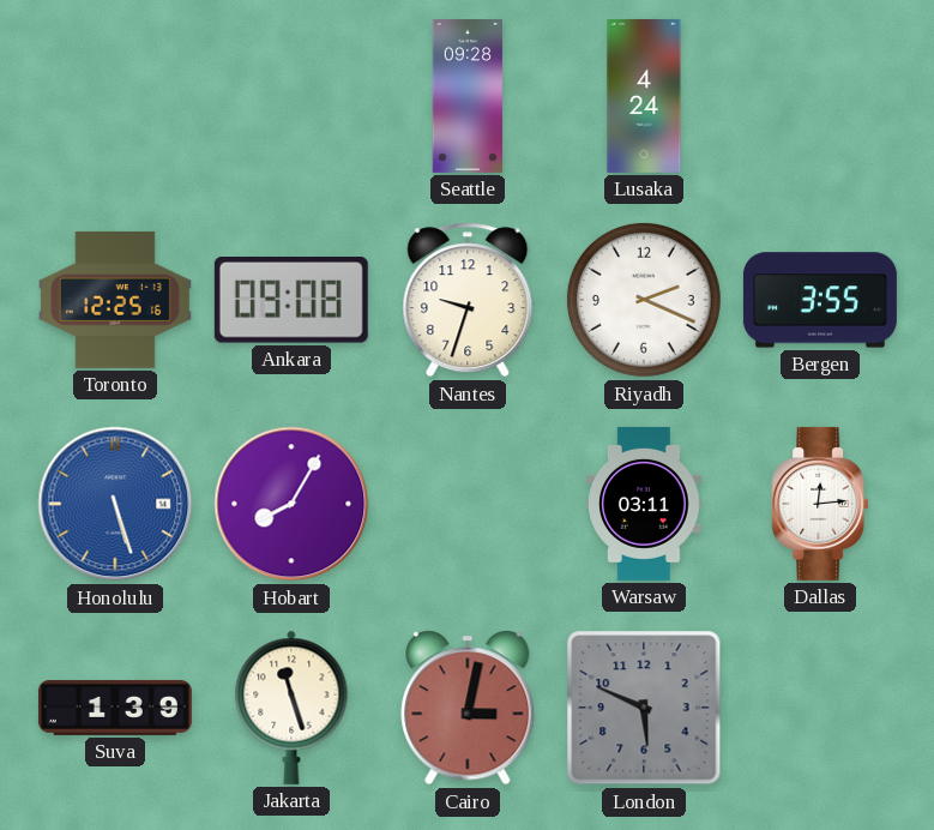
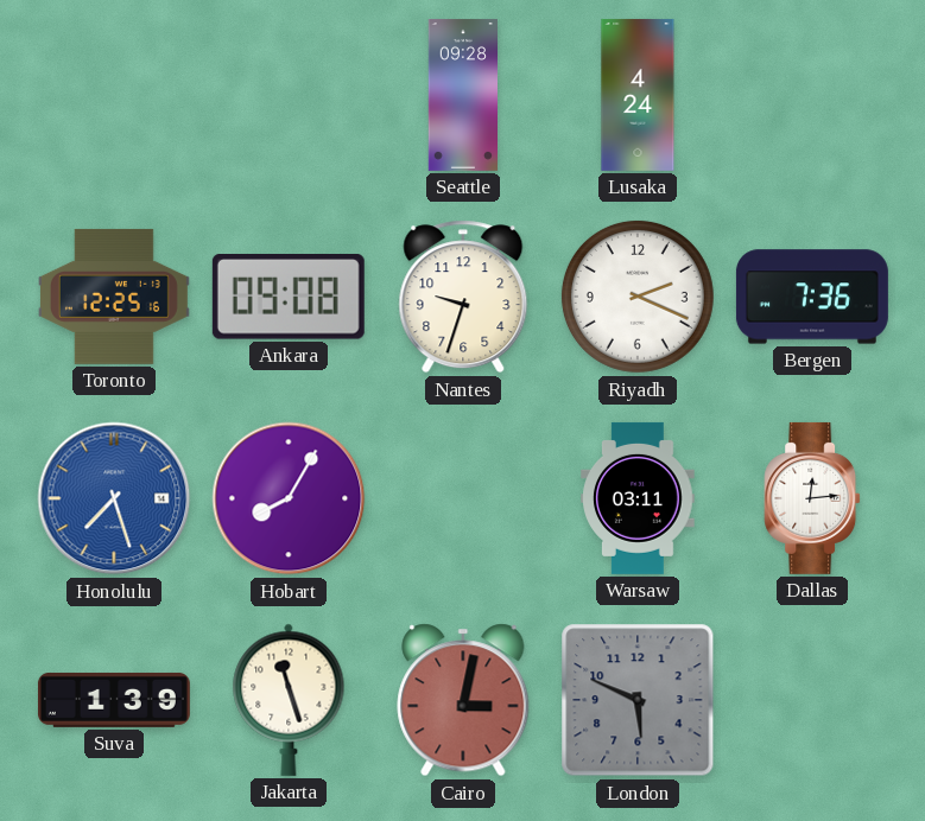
Bergen: 3:55 -> 7:36 (812, 297)
Honolulu: 5:27 -> 7:27 (114, 498)
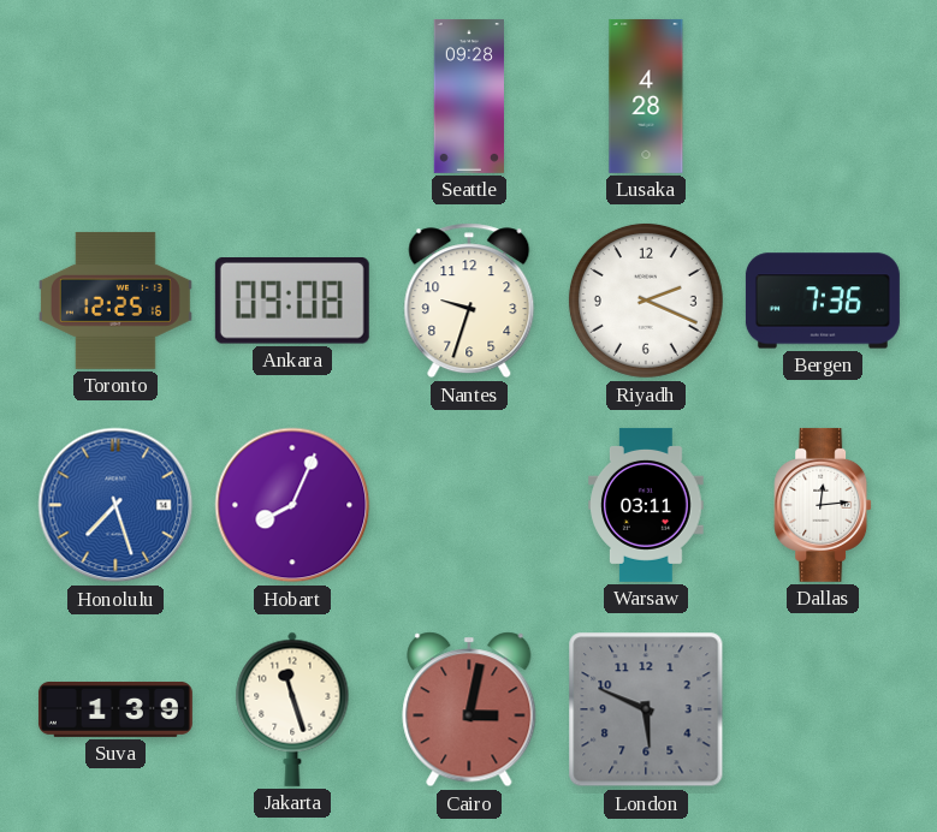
Lusaka: 4:24 -> 4:28 (646, 96)
Hobart: 8:05 -> 8:04 (292, 505)
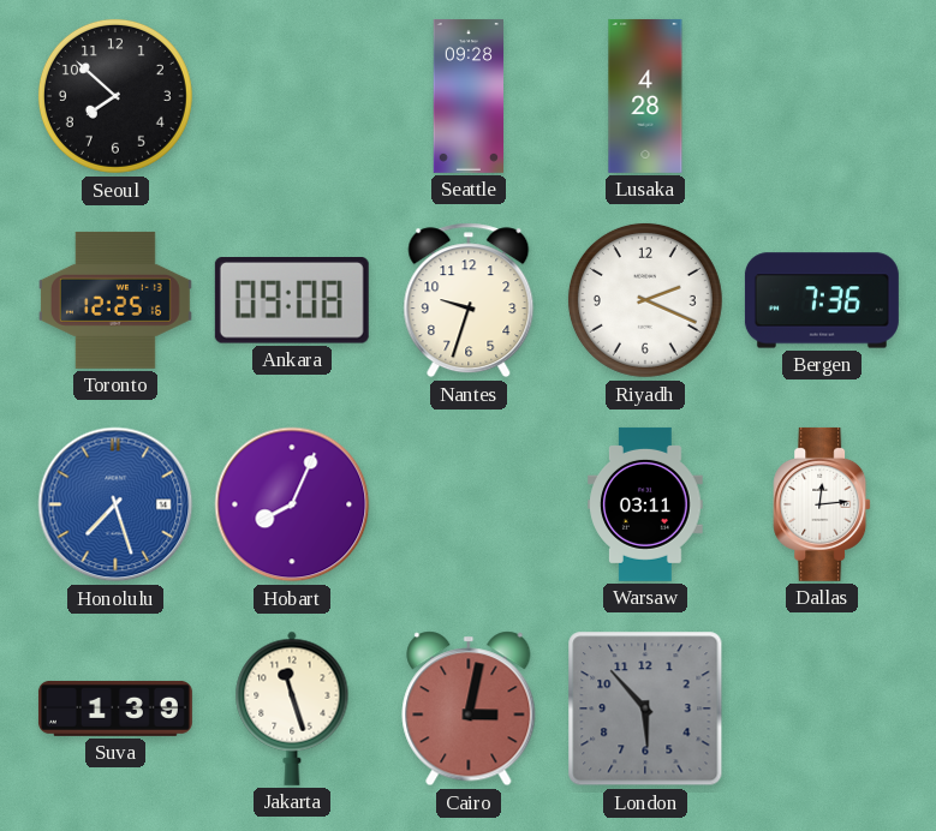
Seoul: none -> 7:52 (115, 96)
London: 5:49 -> 5:53 (645, 709)
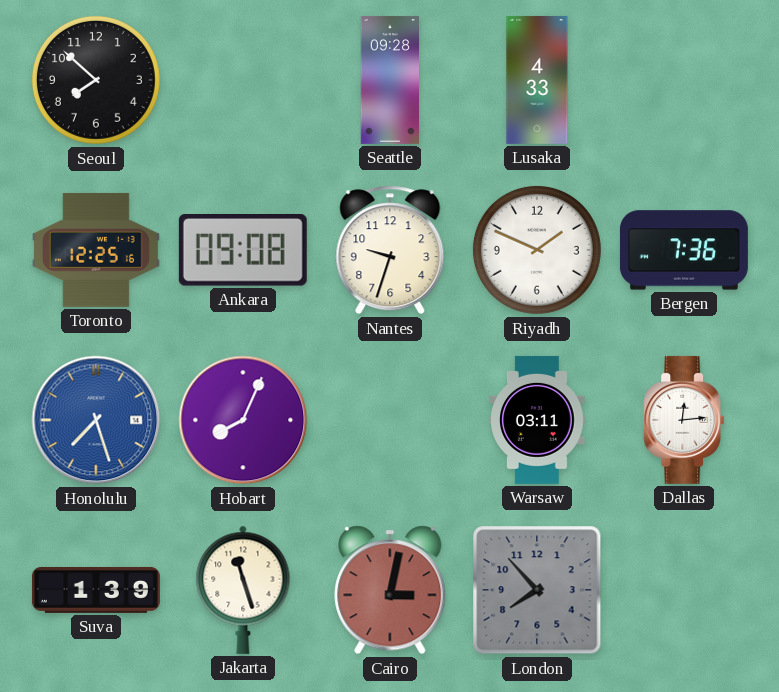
Lusaka: 4:28 -> 4:33 (537, 80)
Riyadh: 2:19 -> 1:49 (537, 250)
London: 5:53 -> 7:53 (537, 590)
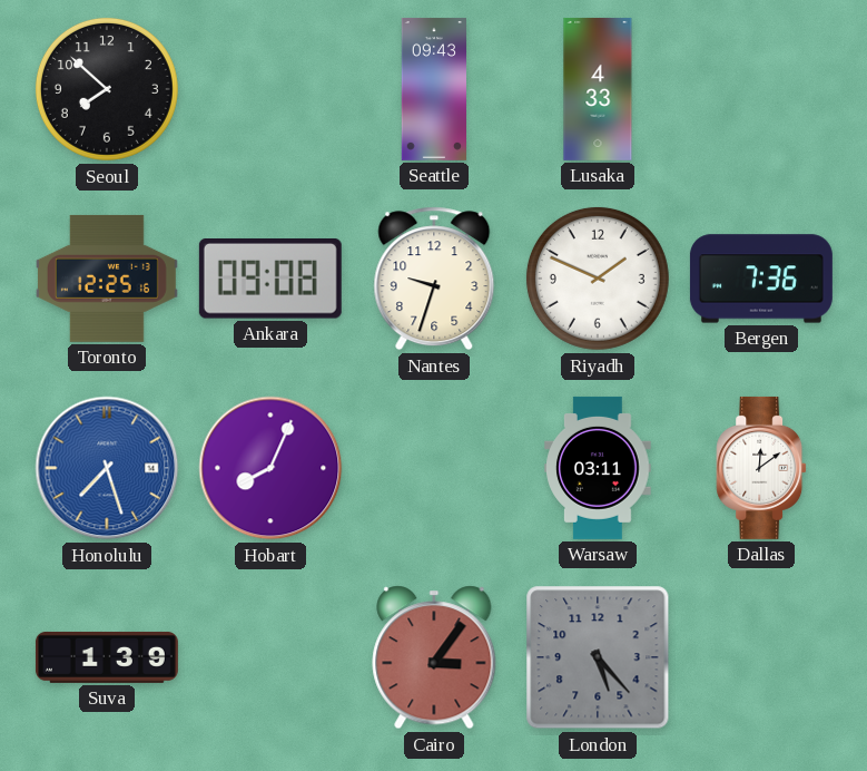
Seattle: 09:28 -> 09:43 (434, 89)
Dallas: 12:14 -> 12:09 (761, 468)
Jakarta: 11:27 -> none (243, 590)
Cairo: 3:02 -> 3:06 (434, 657)
London: 7:53 -> 5:23 (598, 657)
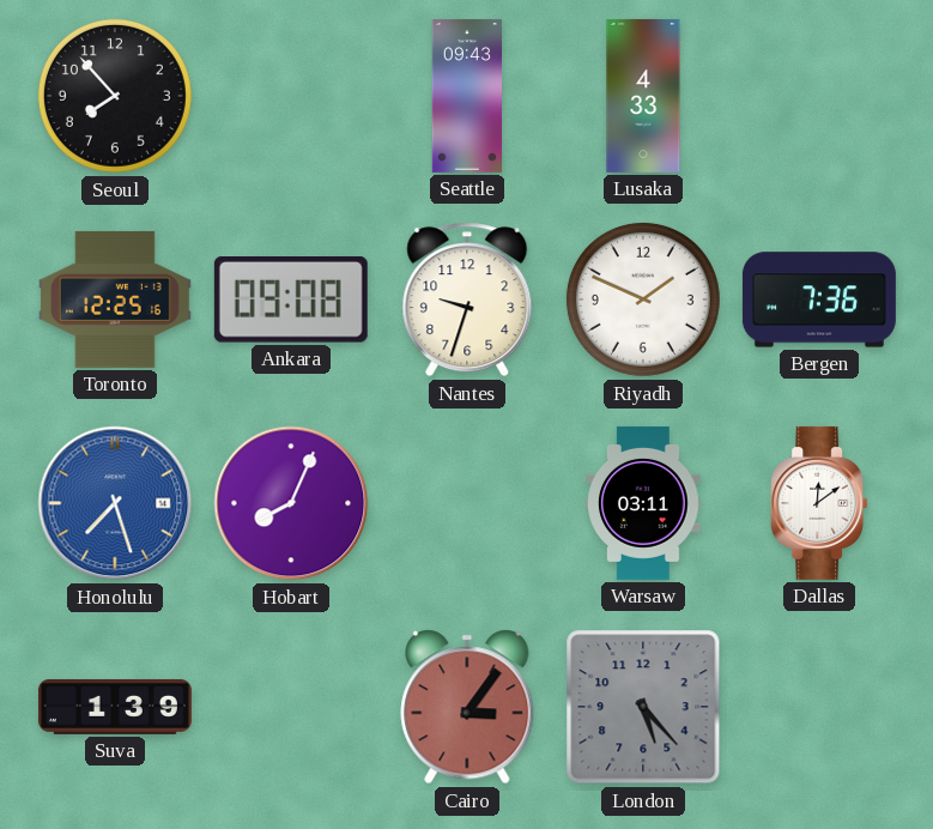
Seoul: 7:52 -> 7:53 (115, 96)
